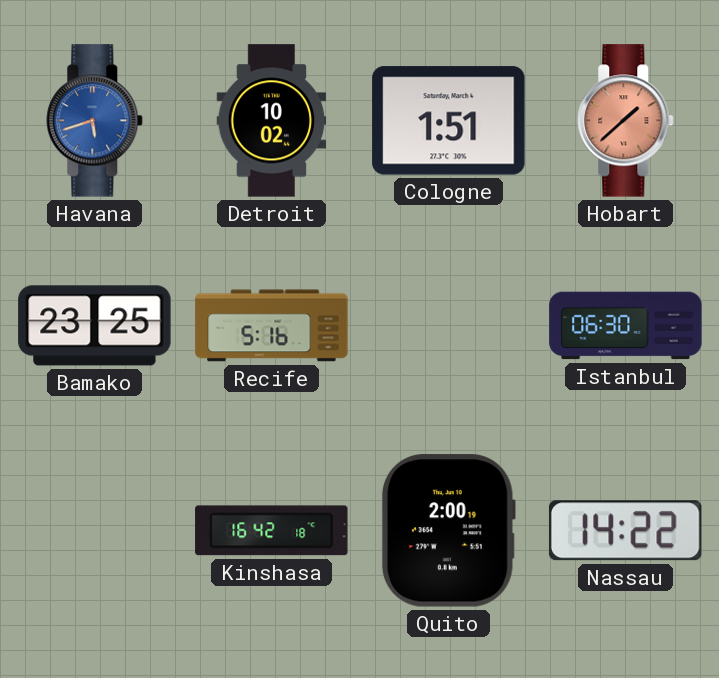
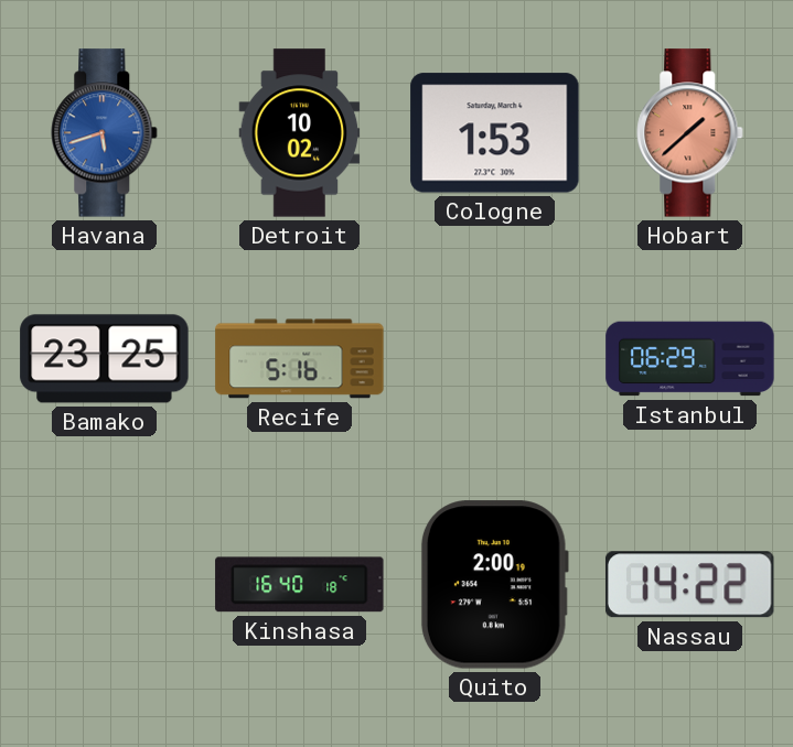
Cologne: 1:51 -> 1:53 (495, 133)
Istanbul: 06:30 -> 06:29 (690, 359)
Kinshasa: 16:42 -> 16:40 (300, 585)
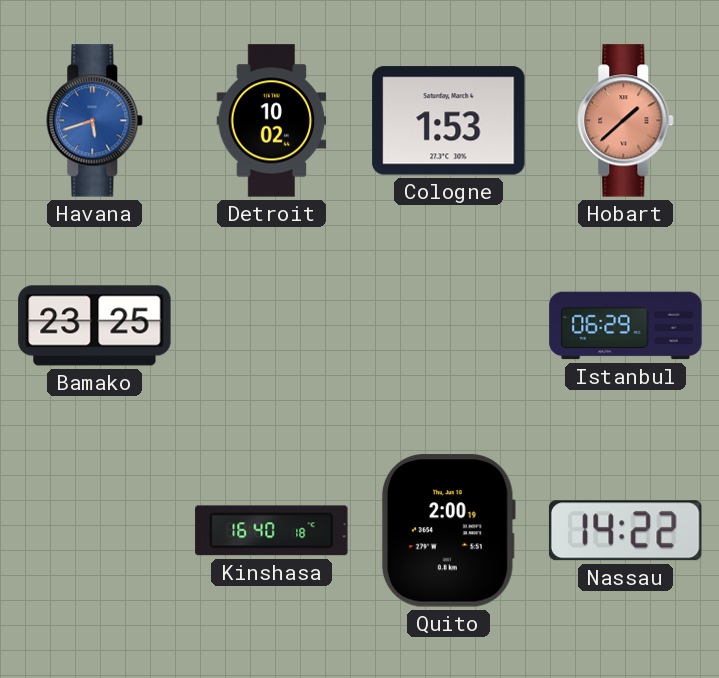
Recife: 5:16 -> none (300, 359)
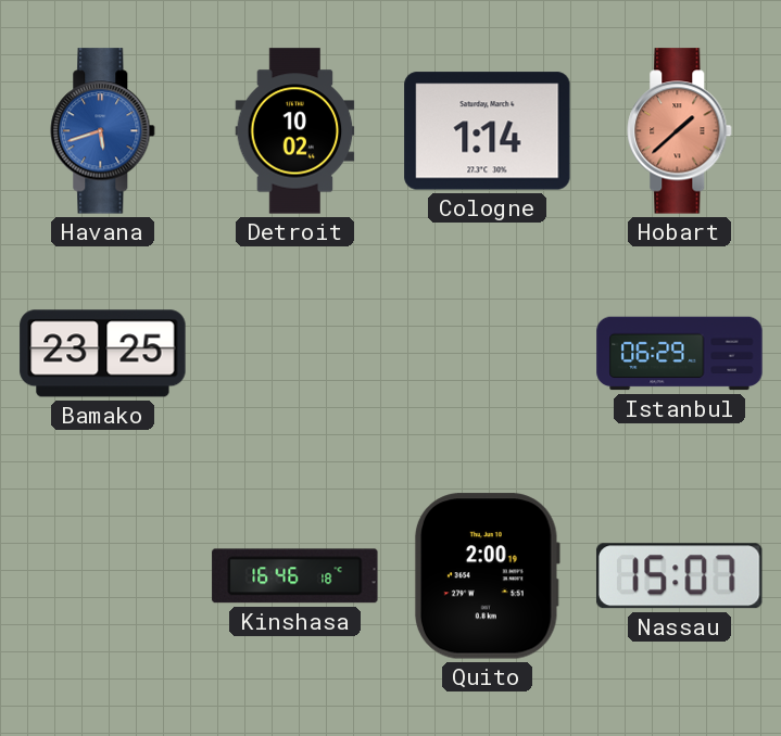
Cologne: 1:53 -> 1:14 (488, 131)
Kinshasa: 16:40 -> 16:46 (295, 576)
Nassau: 14:22 -> 15:07 (679, 576)
